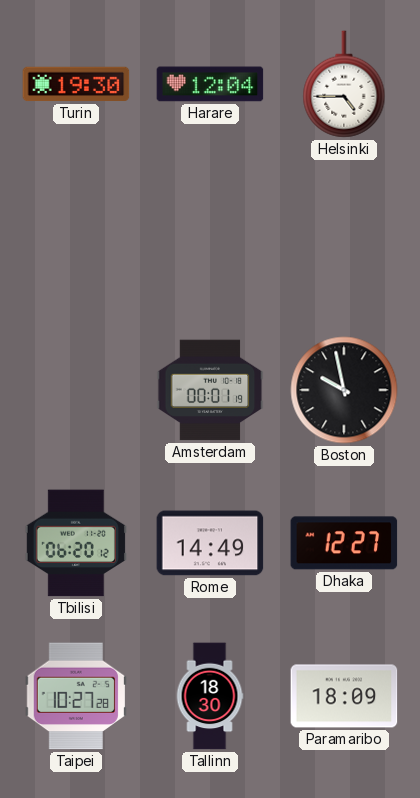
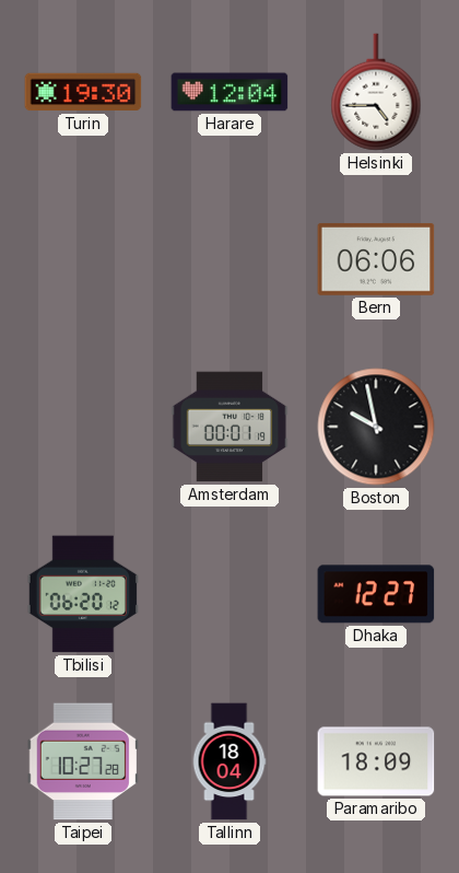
Bern: none -> 06:06 (376, 259)
Rome: 14:49 -> none (210, 543)
Tallinn: 18:30 -> 18:04 (229, 761)
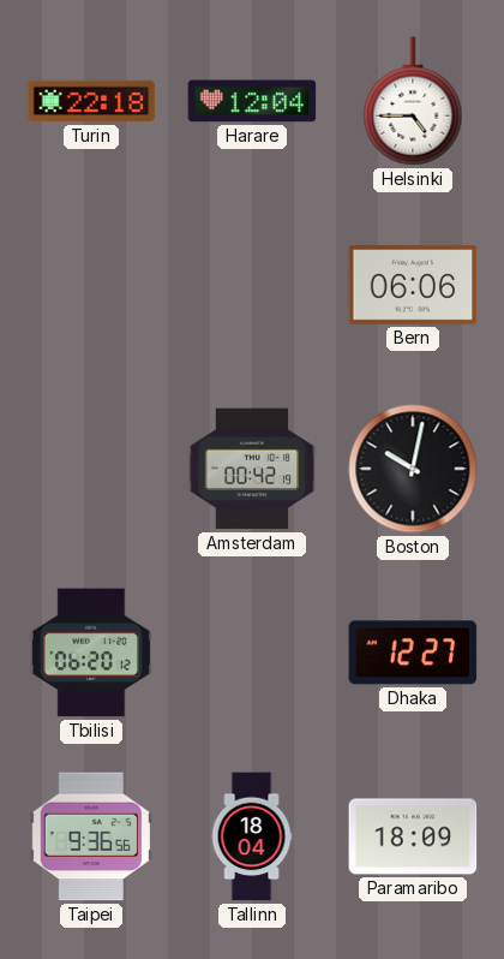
Turin: 19:30 -> 22:18 (91, 101)
Amsterdam: 00:01 -> 00:42 (252, 469)
Boston: 9:58 -> 10:02 (413, 469)
Taipei: 10:27 -> 9:36 (91, 836)
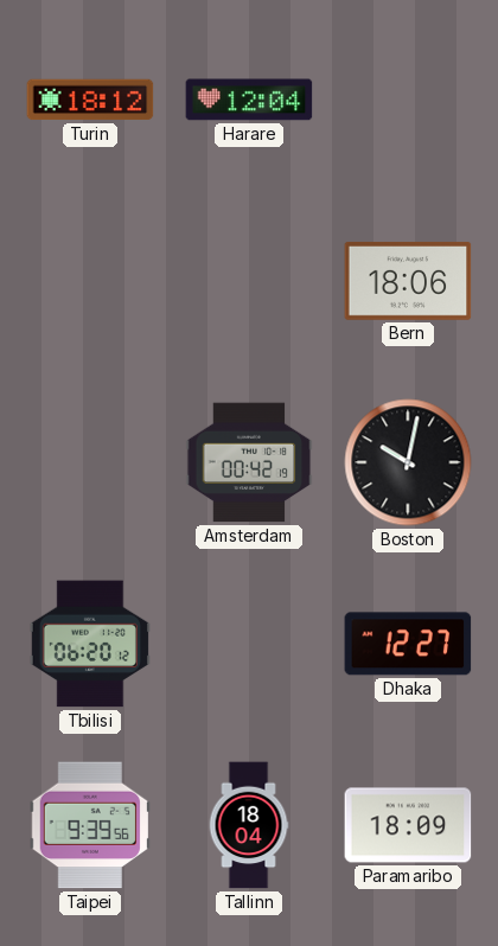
Turin: 22:18 -> 18:12 (90, 100)
Helsinki: 4:45 -> none (413, 101)
Bern: 06:06 -> 18:06 (408, 281)
Taipei: 9:36 -> 9:39 (90, 825)
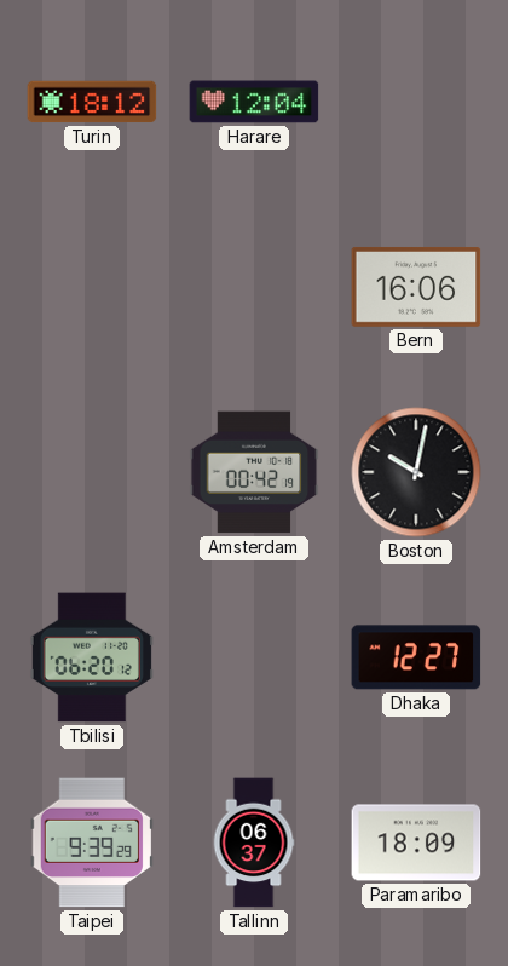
Bern: 18:06 -> 16:06 (416, 287)
Taipei: 9:39:56 -> 9:39:29 (92, 843)
Tallinn: 18:04 -> 06:37 (254, 843)
